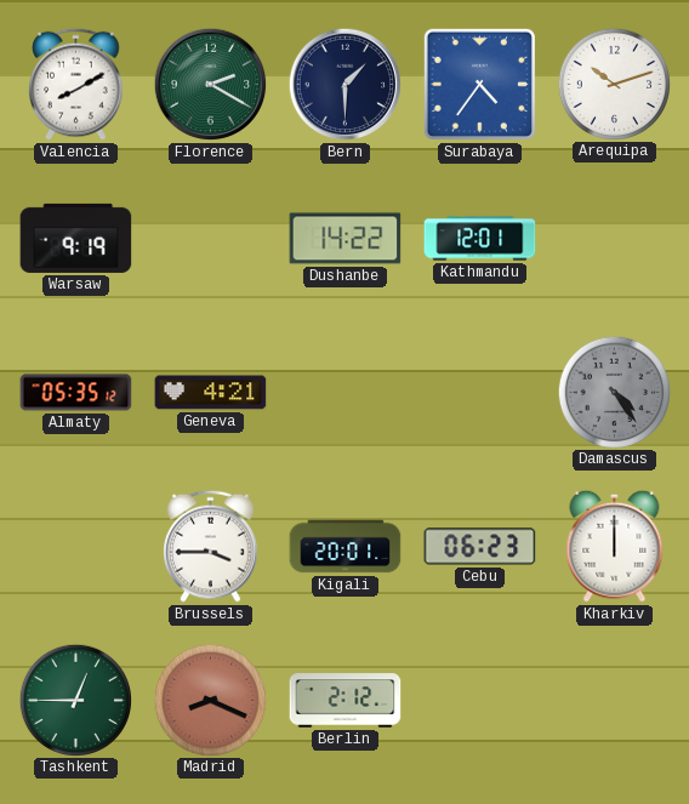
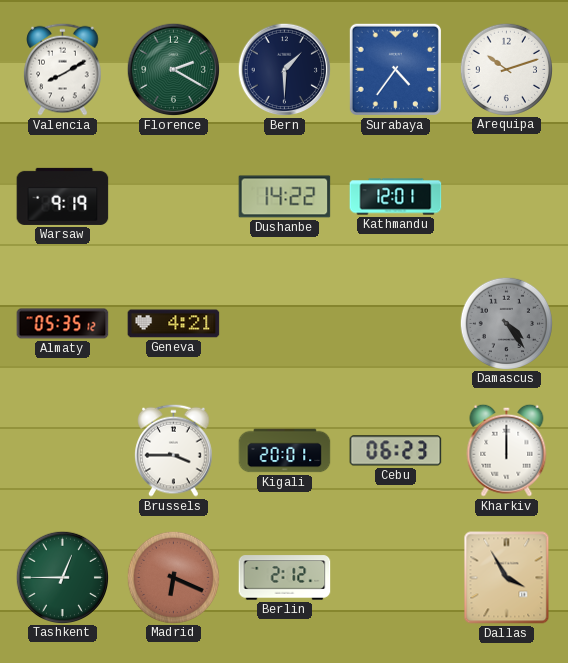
Madrid: 8:19 -> 6:19 (173, 577)
Dallas: none -> 3:55 (507, 578)
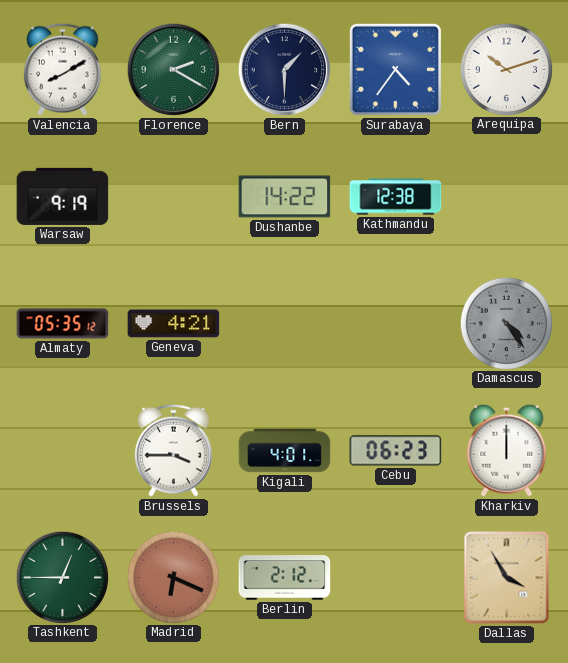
Kathmandu: 12:01 -> 12:38 (396, 197)
Kigali: 20:01 -> 4:01 (285, 451)
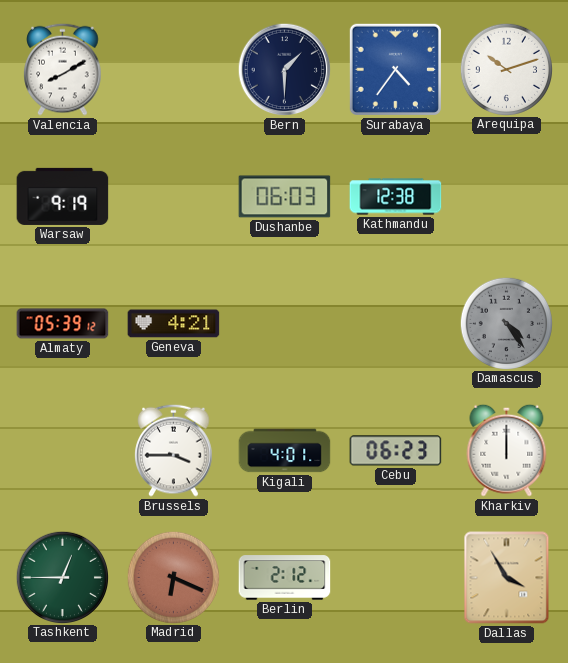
Florence: 2:20 -> none (174, 70)
Dushanbe: 14:22 -> 06:03 (285, 197)
Almaty: 05:35 -> 05:39 (63, 324)
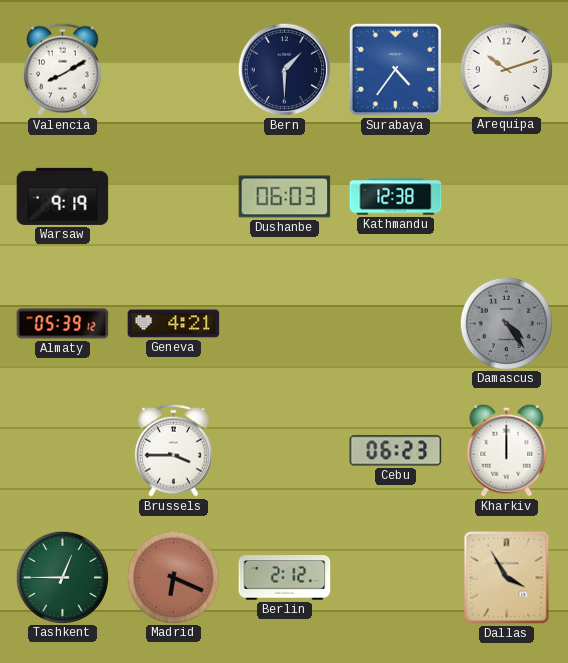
Kigali: 4:01 -> none (285, 451)
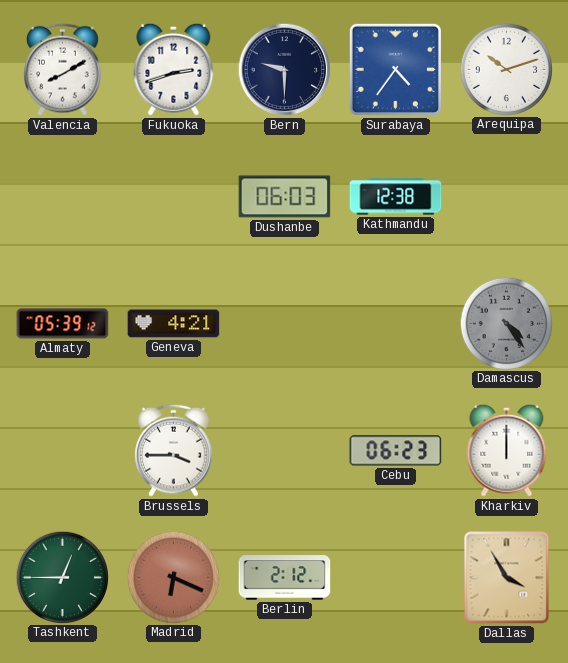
Fukuoka: none -> 2:42 (174, 69)
Bern: 1:30 -> 9:30 (285, 70)
Warsaw: 9:19 -> none (63, 196)
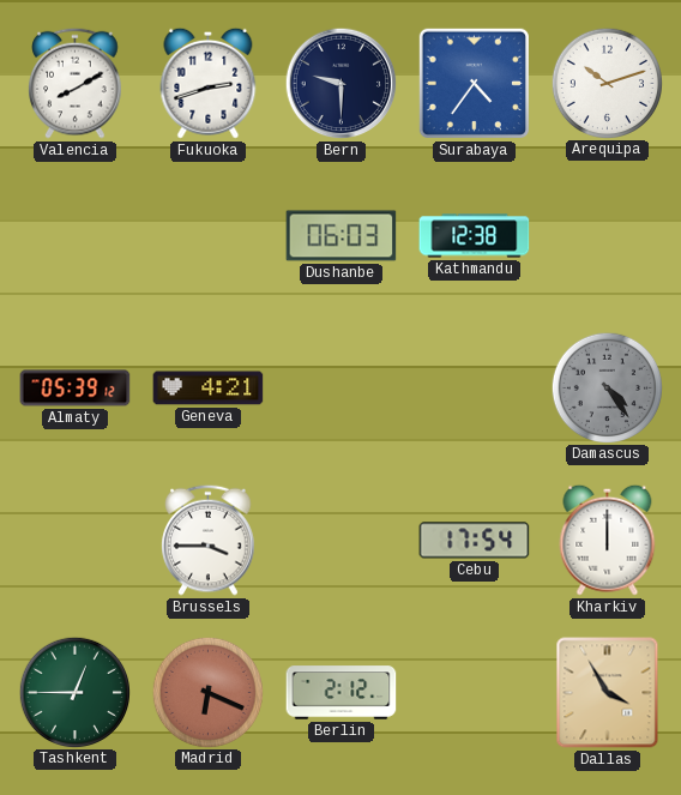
Cebu: 06:23 -> 17:54 (475, 541)
